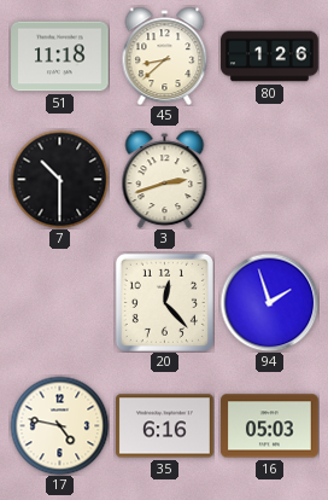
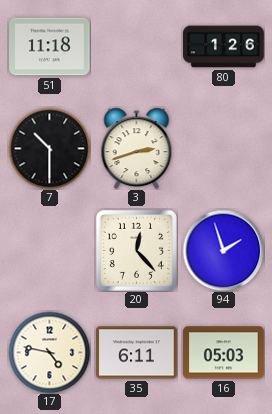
45: 8:38 -> none (165, 56)
35: 6:16 -> 6:11 (137, 353)
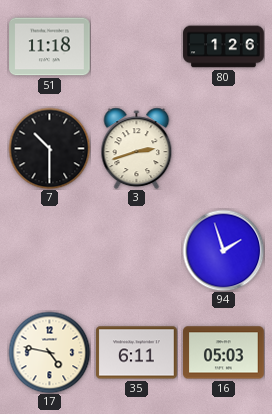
20: 12:23 -> none (136, 250)
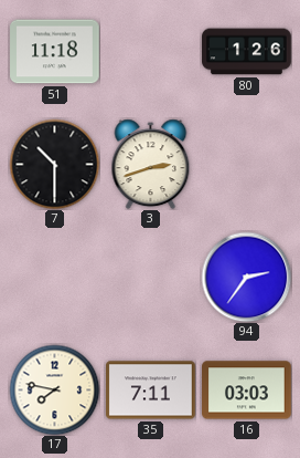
94: 1:57 -> 2:36 (246, 277)
17: 4:47 -> 7:47 (54, 389)
35: 6:11 -> 7:11 (151, 391)
16: 05:03 -> 03:03 (247, 391)
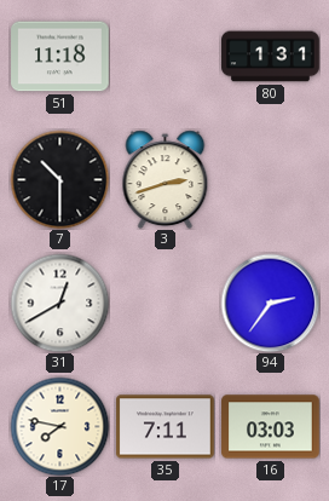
80: 1:26 -> 1:31 (271, 57)
31: none -> 12:40 (59, 303)
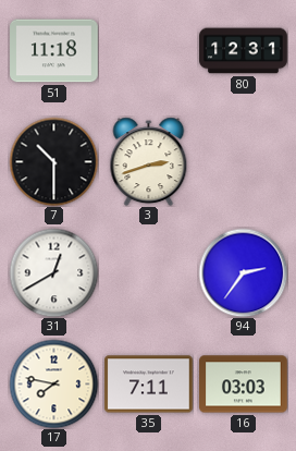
80: 1:31 -> 12:31 (244, 51)
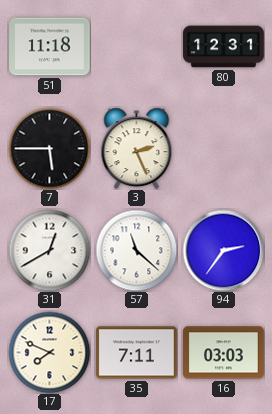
7: 10:30 -> 5:45 (49, 148)
3: 2:42 -> 2:26 (137, 148)
57: none -> 11:22 (136, 250)
17: 7:47 -> 7:49 (49, 352)
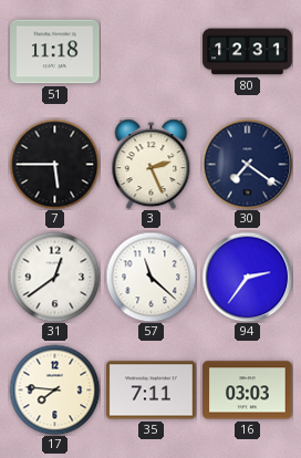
30: none -> 7:21 (247, 164)
31: 12:40 -> 12:39 (54, 277)
17: 7:49 -> 7:46 (54, 389)
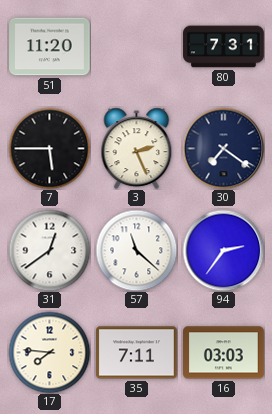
51: 11:18 -> 11:20 (50, 47)
80: 12:31 -> 7:31 (224, 47)
